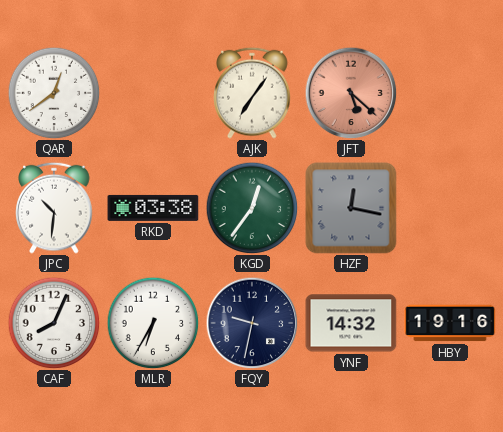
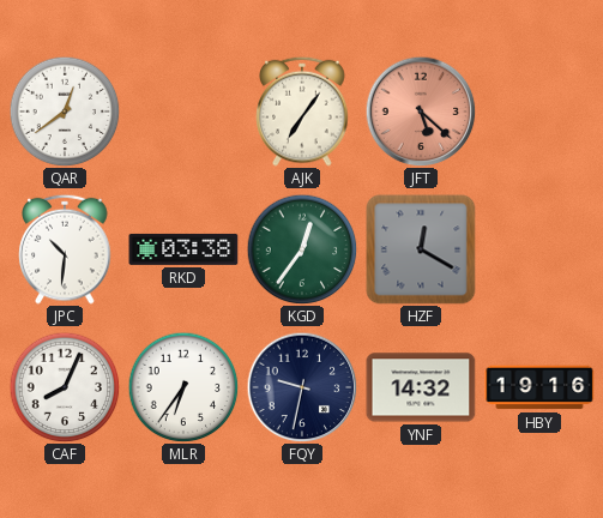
HZF: 12:17 -> 12:20 (421, 249)
MLR: 6:35 -> 6:36 (183, 387)
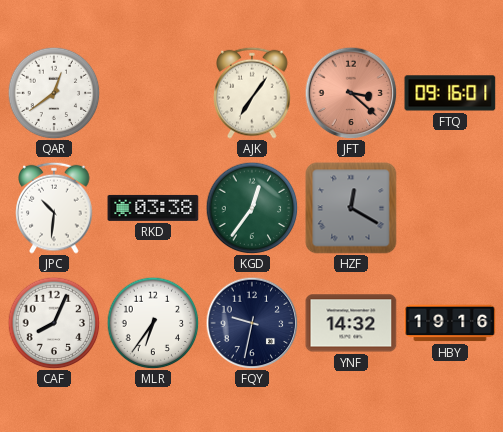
JFT: 5:22 -> 3:22 (351, 93)
FTQ: none -> 09:16 (450, 93)
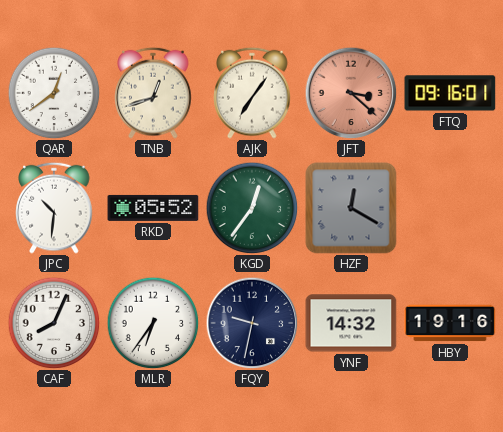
TNB: none -> 12:42 (153, 93)
RKD: 03:38 -> 05:52 (153, 208)
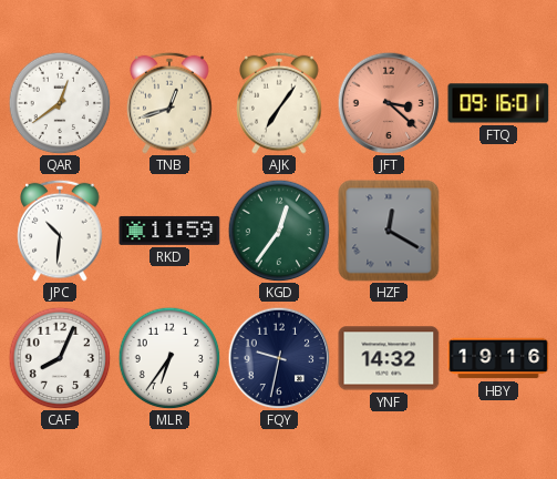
RKD: 05:52 -> 11:59 (169, 231)
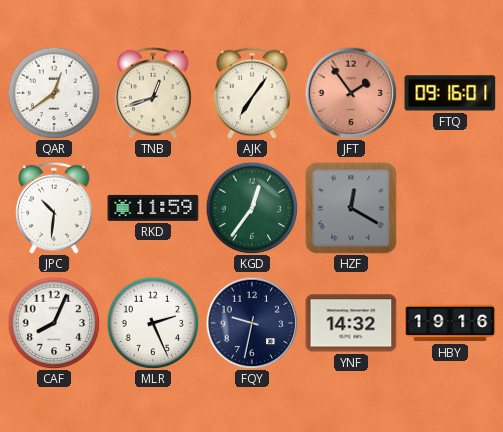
JFT: 3:22 -> 1:54 (351, 93)
MLR: 6:36 -> 2:26 (153, 323)
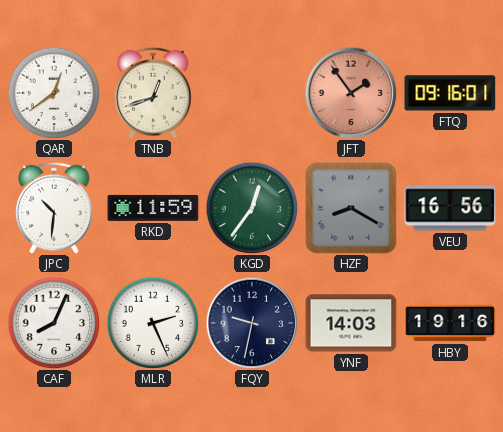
AJK: 7:06 -> none (252, 93)
HZF: 12:20 -> 8:20 (351, 208)
VEU: none -> 16:56 (450, 208)
YNF: 14:32 -> 14:03 (351, 323)
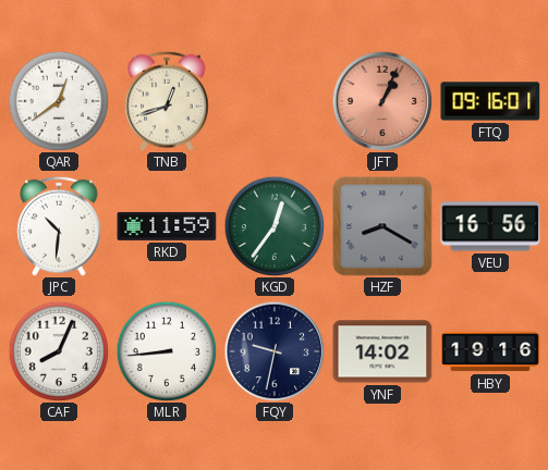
JFT: 1:54 -> 1:04 (382, 101)
MLR: 2:26 -> 8:44 (167, 351)
YNF: 14:03 -> 14:02 (382, 351)
